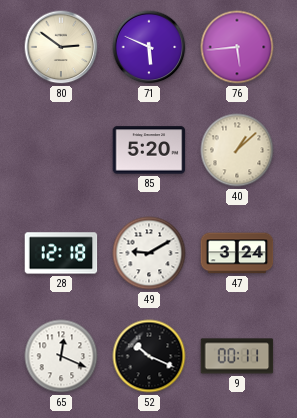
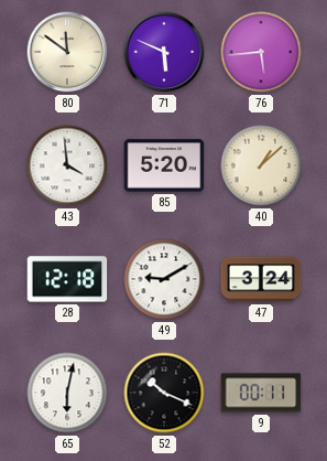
80: 2:51 -> 11:51 (67, 52)
43: none -> 3:59 (67, 165)
65: 12:19 -> 6:02 (67, 393)
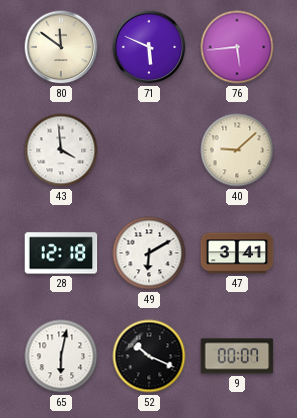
85: 5:20 -> none (164, 165)
40: 1:08 -> 9:08 (237, 150)
49: 9:10 -> 6:10 (149, 253)
47: 3:24 -> 3:41 (237, 253)
9: 00:11 -> 00:07 (237, 356)
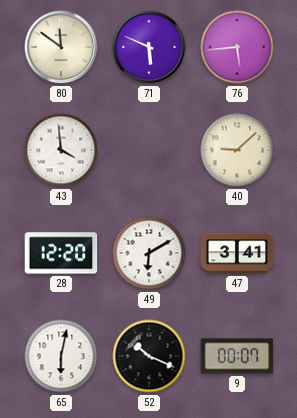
28: 12:18 -> 12:20 (61, 253)
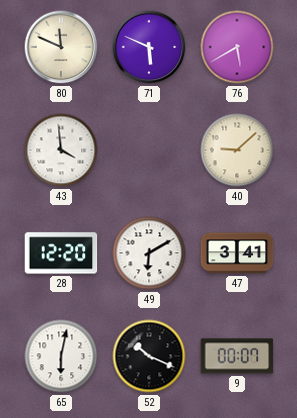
80: 11:51 -> 11:49 (61, 47)
76: 5:44 -> 5:40 (237, 47)
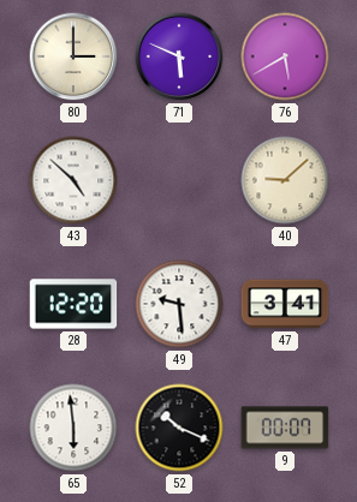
80: 11:49 -> 3:00 (73, 56)
43: 3:59 -> 4:52 (73, 180)
49: 6:10 -> 9:29 (179, 304)
65: 6:02 -> 5:59 (73, 428)
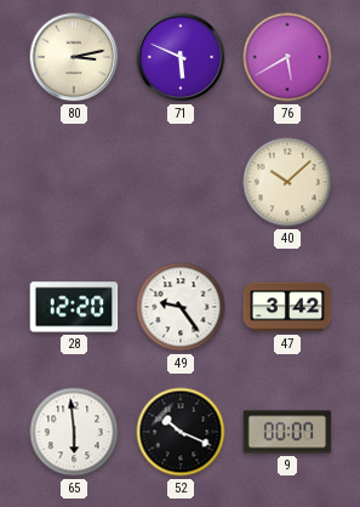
80: 3:00 -> 3:13 (74, 57)
43: 4:52 -> none (73, 180)
40: 9:08 -> 10:08 (287, 182)
49: 9:29 -> 9:24 (181, 307)
47: 3:41 -> 3:42 (287, 307)
